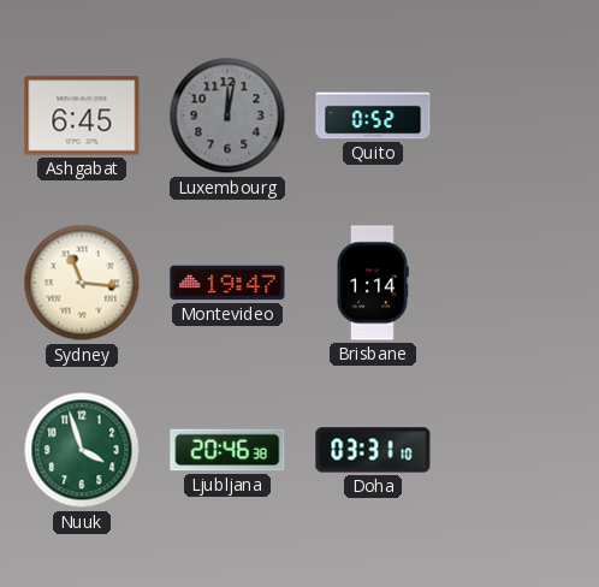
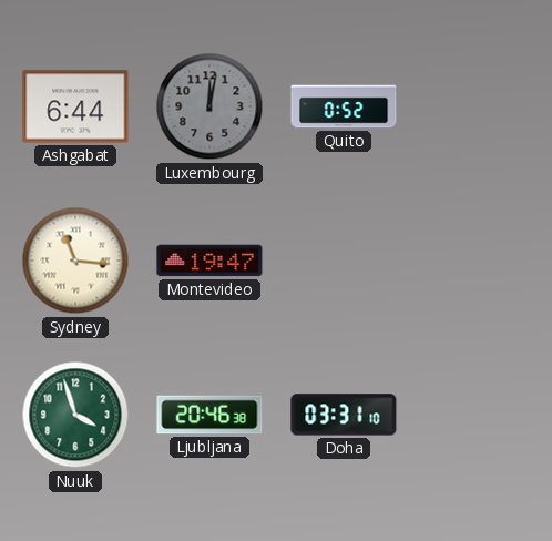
Ashgabat: 6:45 -> 6:44 (75, 106)
Brisbane: 1:14 -> none (373, 283)
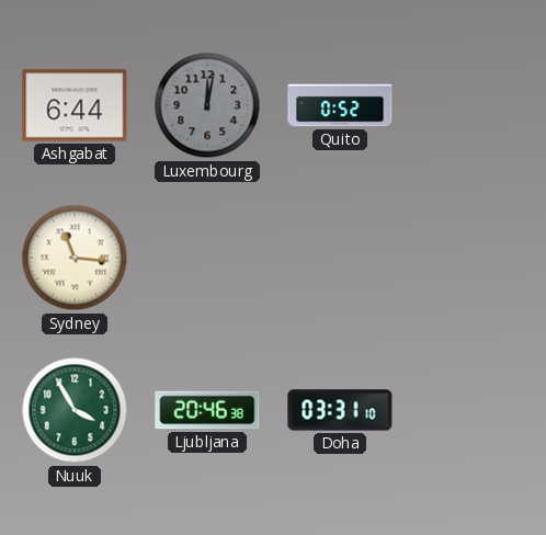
Montevideo: 19:47 -> none (209, 261)
Nuuk: 3:57 -> 3:55 (75, 410)
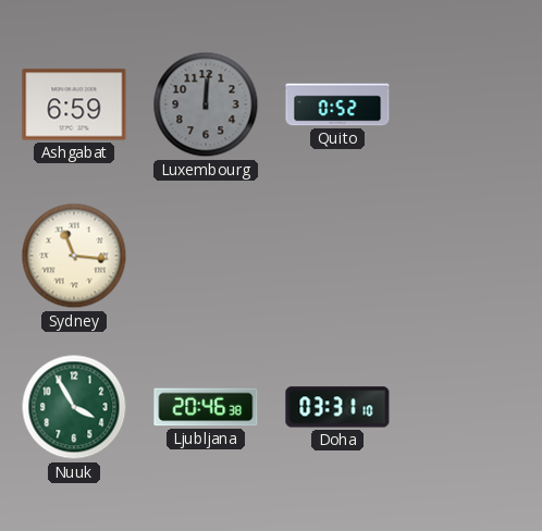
Ashgabat: 6:44 -> 6:59 (74, 104)
Luxembourg: 12:02 -> 12:01 (206, 104)
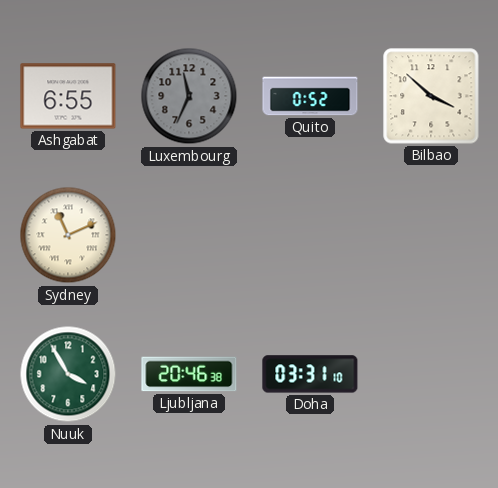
Ashgabat: 6:59 -> 6:55 (68, 96)
Luxembourg: 12:01 -> 11:34 (189, 96)
Bilbao: none -> 3:52 (431, 96)
Sydney: 11:16 -> 11:11 (68, 235)
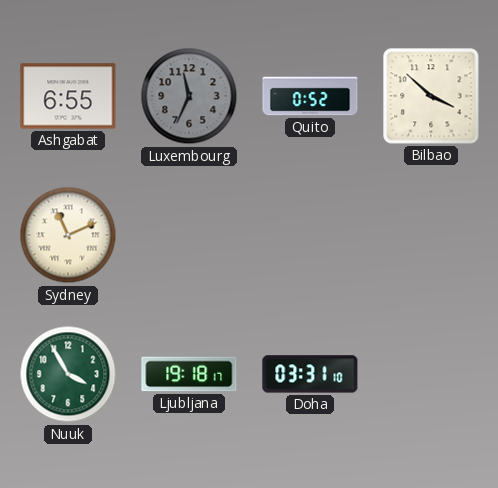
Ljubljana: 20:46 -> 19:18 (189, 374)
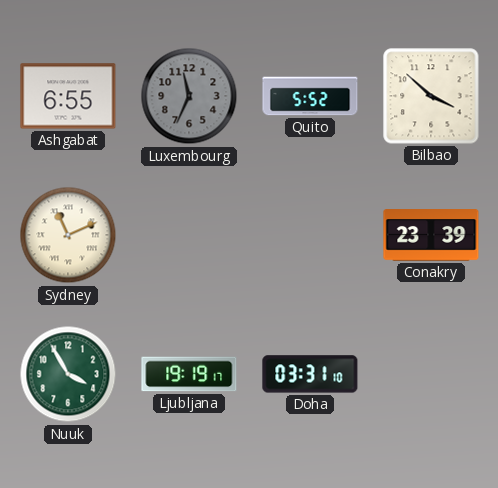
Quito: 0:52 -> 5:52 (310, 96)
Conakry: none -> 23:39 (431, 235)
Ljubljana: 19:18 -> 19:19 (189, 374)
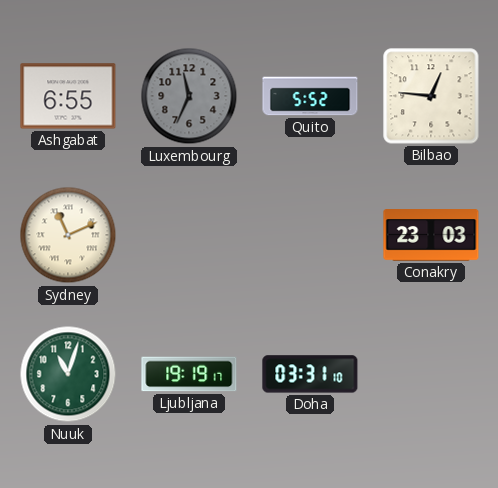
Bilbao: 3:52 -> 12:46 (431, 96)
Conakry: 23:39 -> 23:03 (431, 235)
Nuuk: 3:55 -> 11:03 (68, 374)
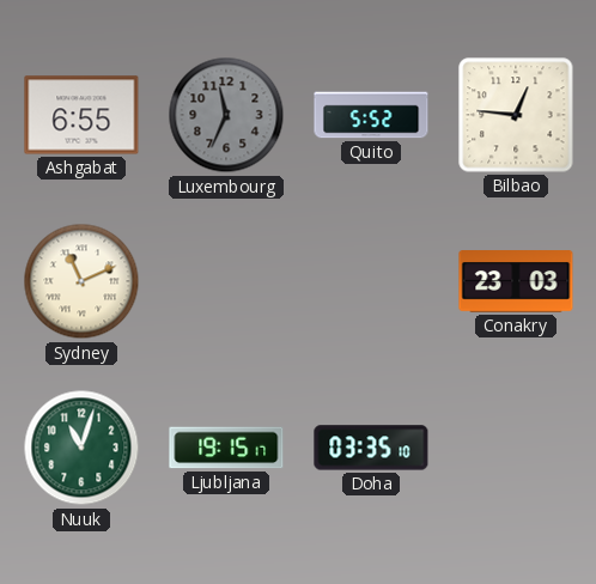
Ljubljana: 19:19 -> 19:15 (226, 448)
Doha: 03:31 -> 03:35 (371, 448)
